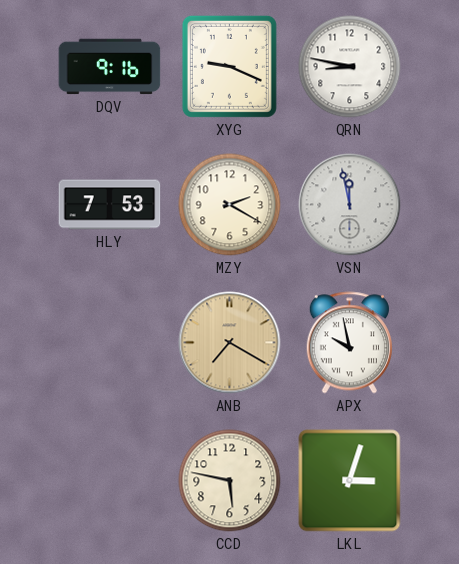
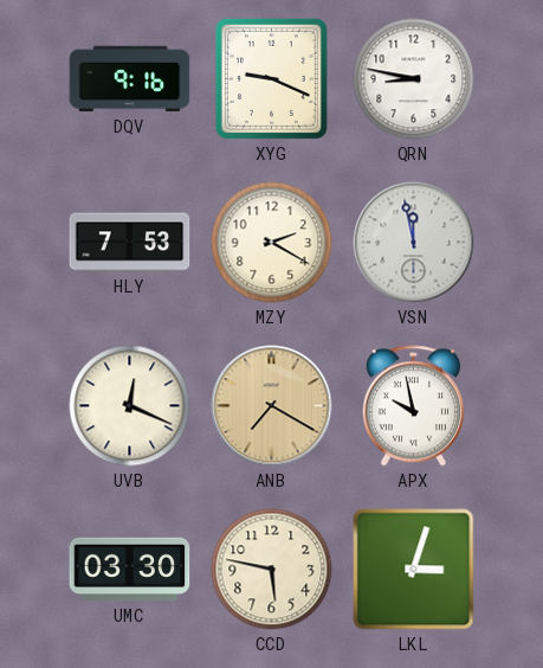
UVB: none -> 12:19 (130, 406)
UMC: none -> 03:30 (130, 570)
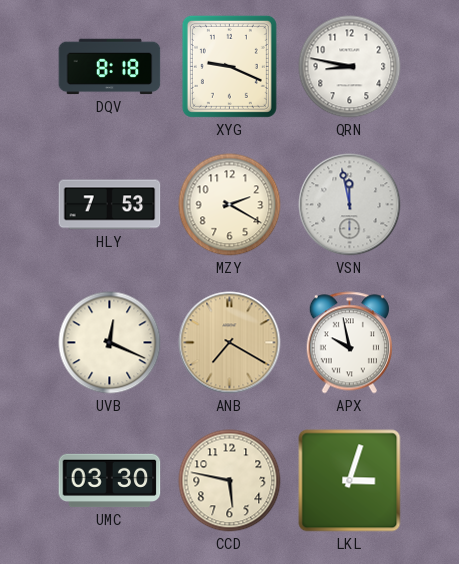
DQV: 9:16 -> 8:18 (110, 67)
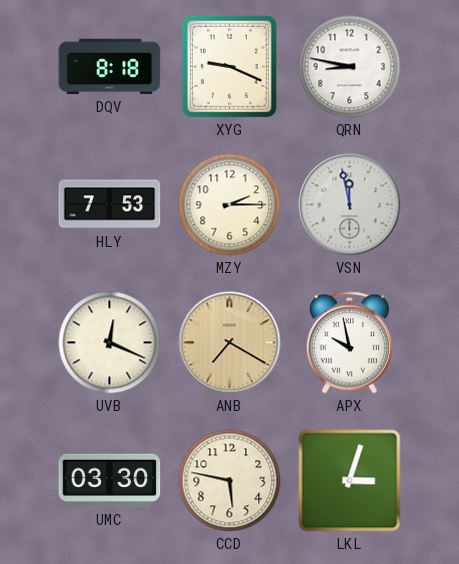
MZY: 2:20 -> 2:15 (230, 205)
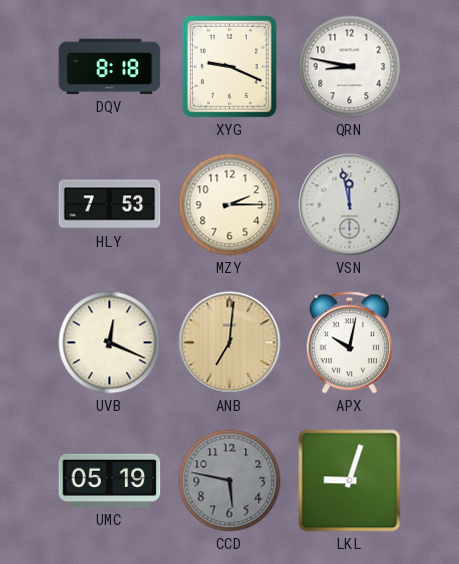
ANB: 7:20 -> 7:01 (230, 343)
APX: 9:58 -> 10:02 (349, 343)
UMC: 03:30 -> 05:19 (110, 481)
CCD dial: cream -> grey (230, 481)
LKL: 3:03 -> 9:03 (350, 481)
